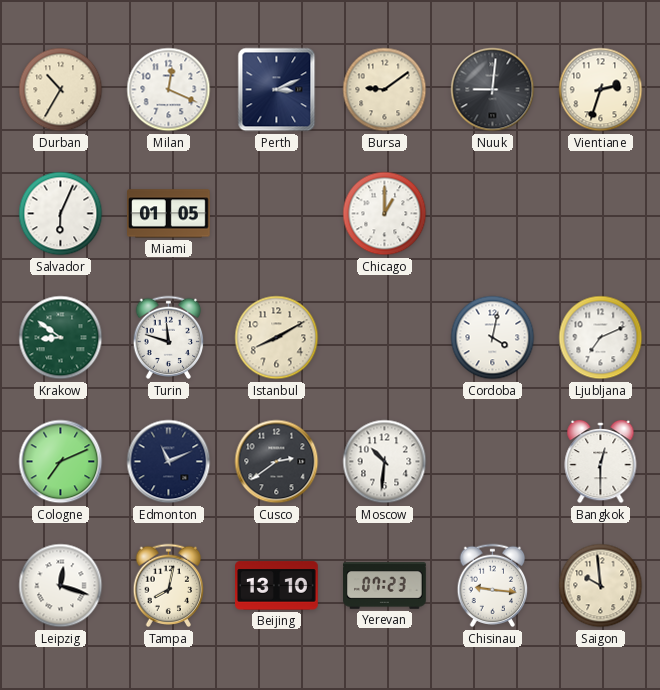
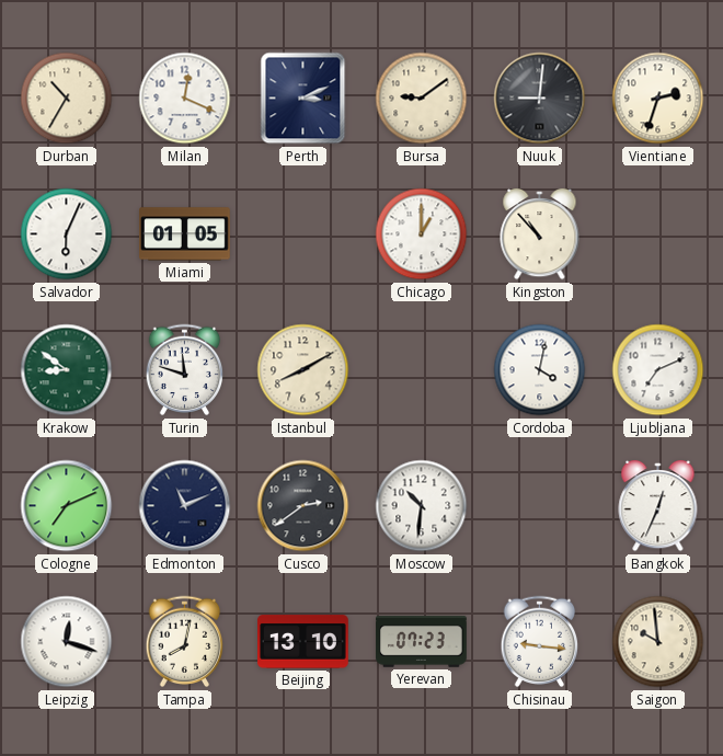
Kingston: none -> 10:53 (540, 234)
Bangkok: 12:30 -> 12:34 (658, 506)
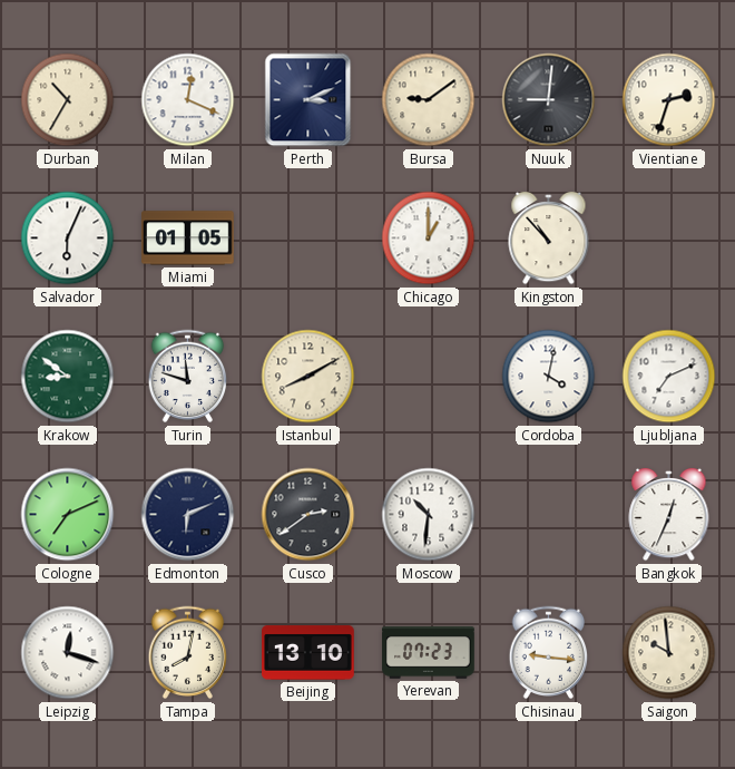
Edmonton: 11:11 -> 6:11 (188, 515)
